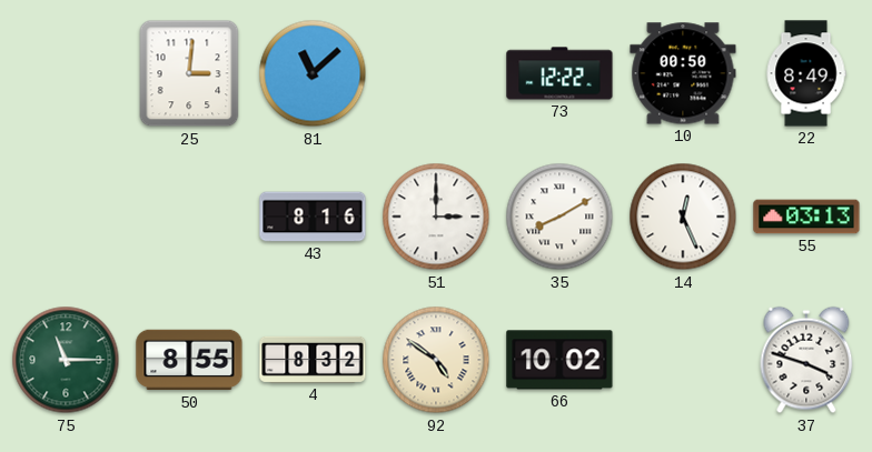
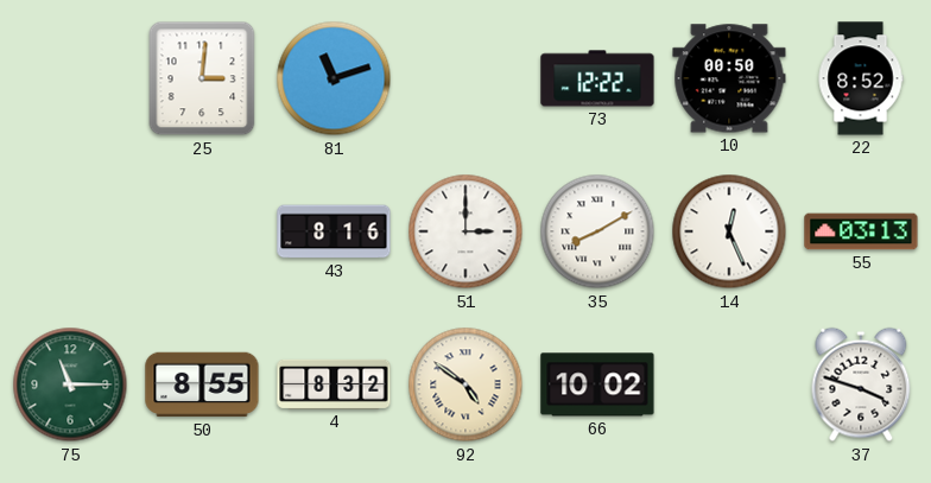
81: 11:08 -> 11:12 (334, 78)
22: 8:49 -> 8:52 (861, 78)
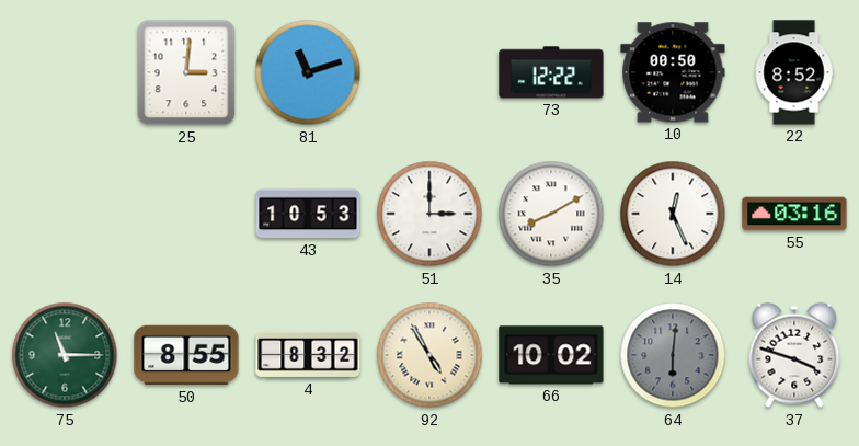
43: 8:16 -> 10:53 (308, 214)
55: 03:13 -> 03:16 (794, 214)
92: 4:51 -> 4:55 (429, 355)
64: none -> 6:01 (673, 355)
